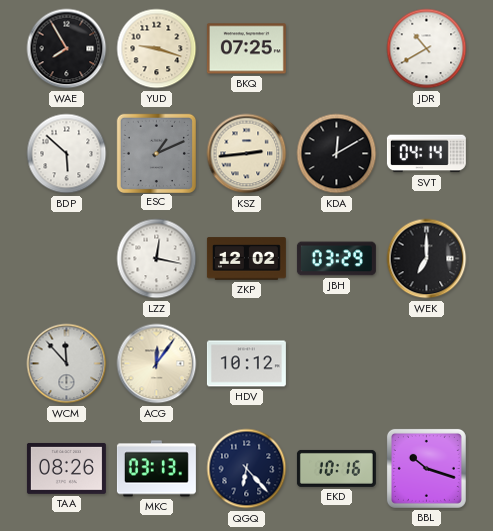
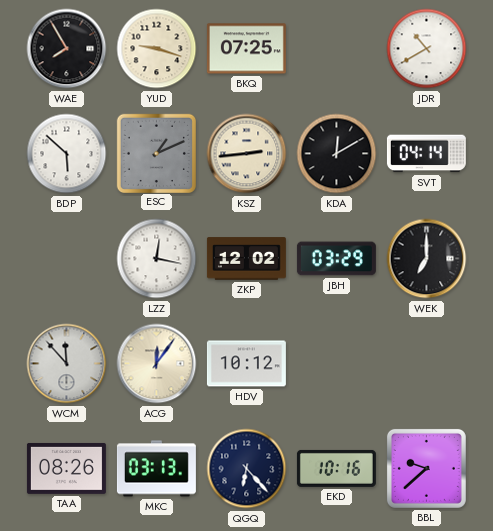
BBL: 10:18 -> 9:38 (426, 468)
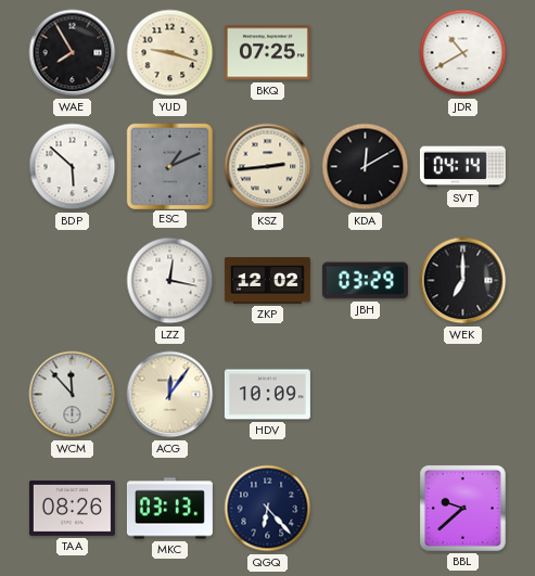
HDV: 10:12 -> 10:09 (267, 395)
EKD: 10:16 -> none (336, 468)
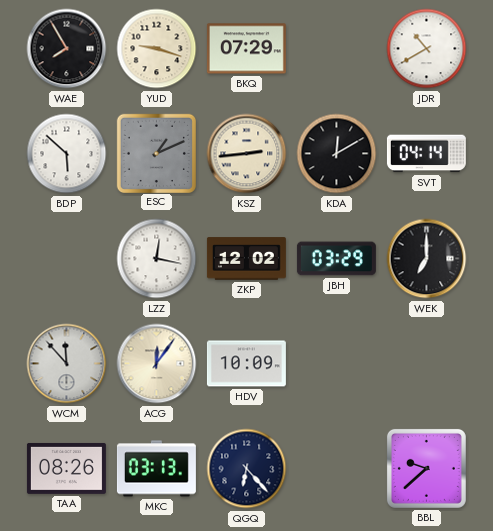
BKQ: 07:25 -> 07:29 (246, 49)
